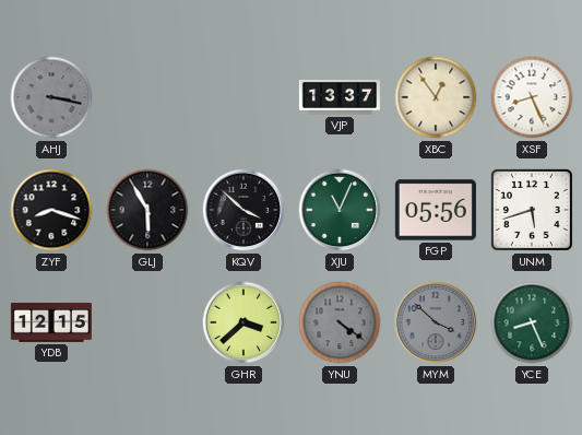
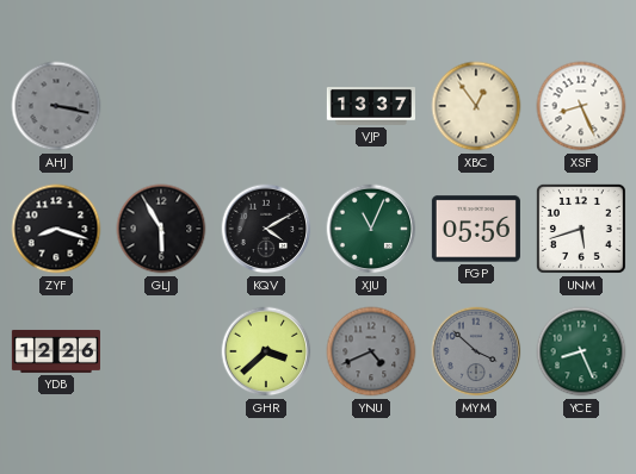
KQV: 3:52 -> 4:10 (266, 229)
YDB: 12:15 -> 12:26 (56, 351)
YNU: 4:21 -> 4:41 (371, 351)
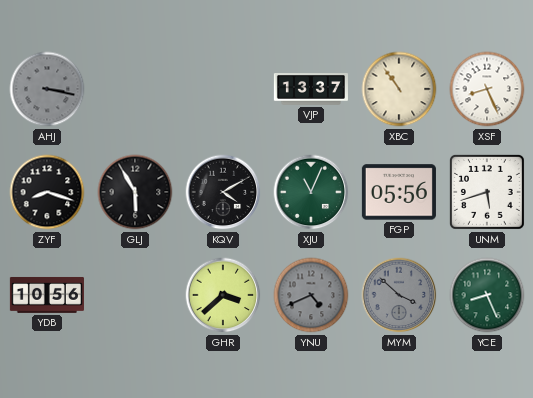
XBC: 12:54 -> 10:54 (399, 89)
YDB: 12:26 -> 10:56 (47, 295)
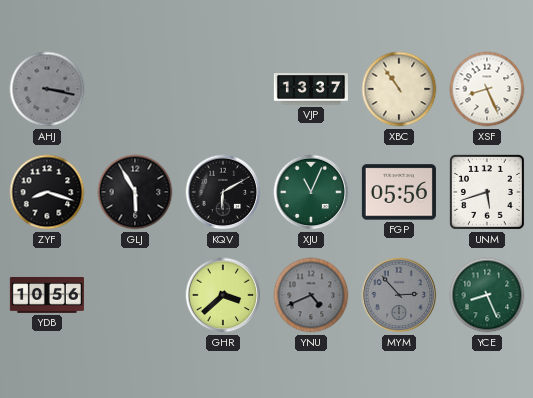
KQV: 4:10 -> 6:10 (223, 192)
MYM: 3:52 -> 2:53 (399, 295)
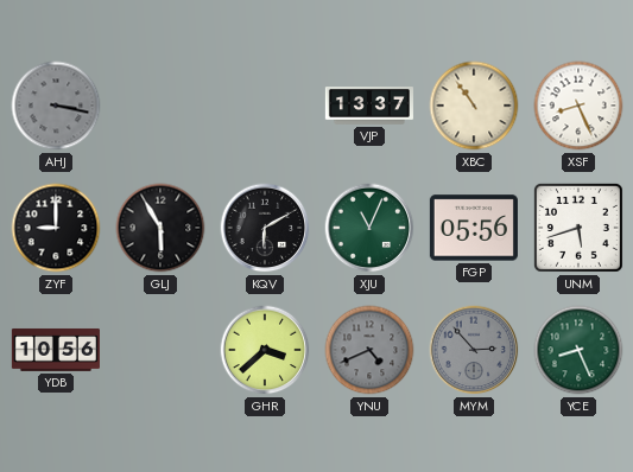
ZYF: 8:18 -> 9:00 (56, 228)
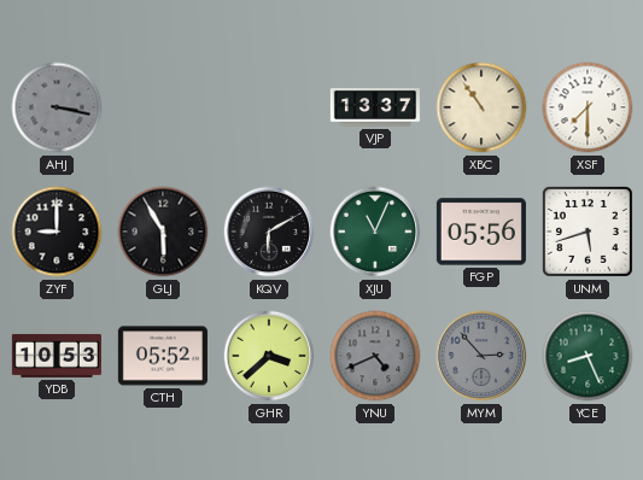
XSF: 8:26 -> 7:30 (588, 107)
YDB: 10:56 -> 10:53 (57, 356)
CTH: none -> 05:52 (163, 356)
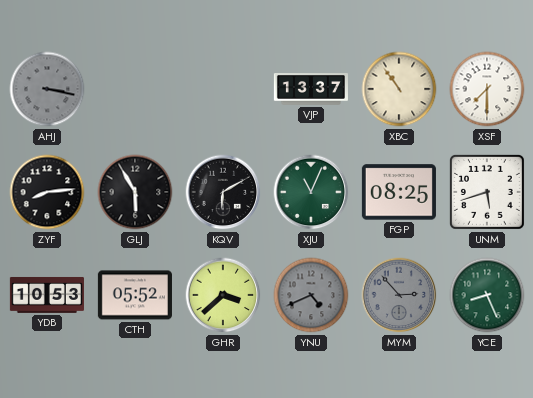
ZYF: 9:00 -> 8:14 (47, 192)
FGP: 05:56 -> 08:25 (399, 192)
